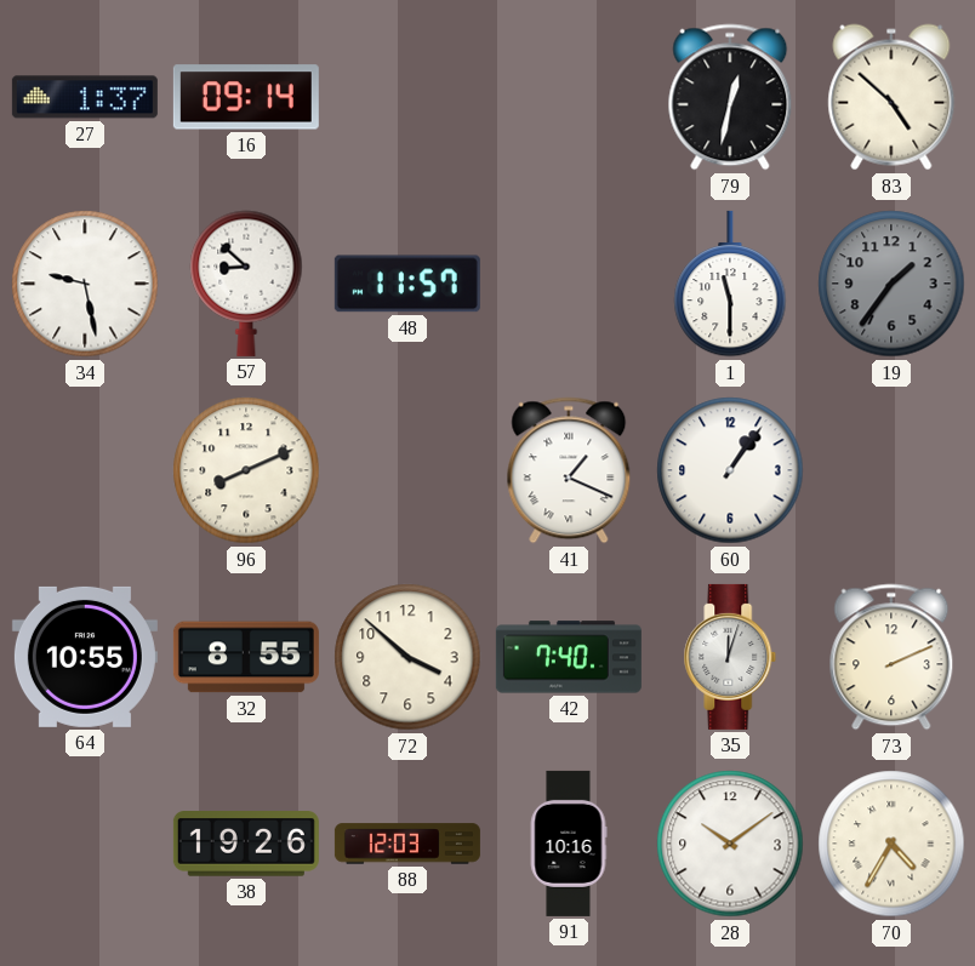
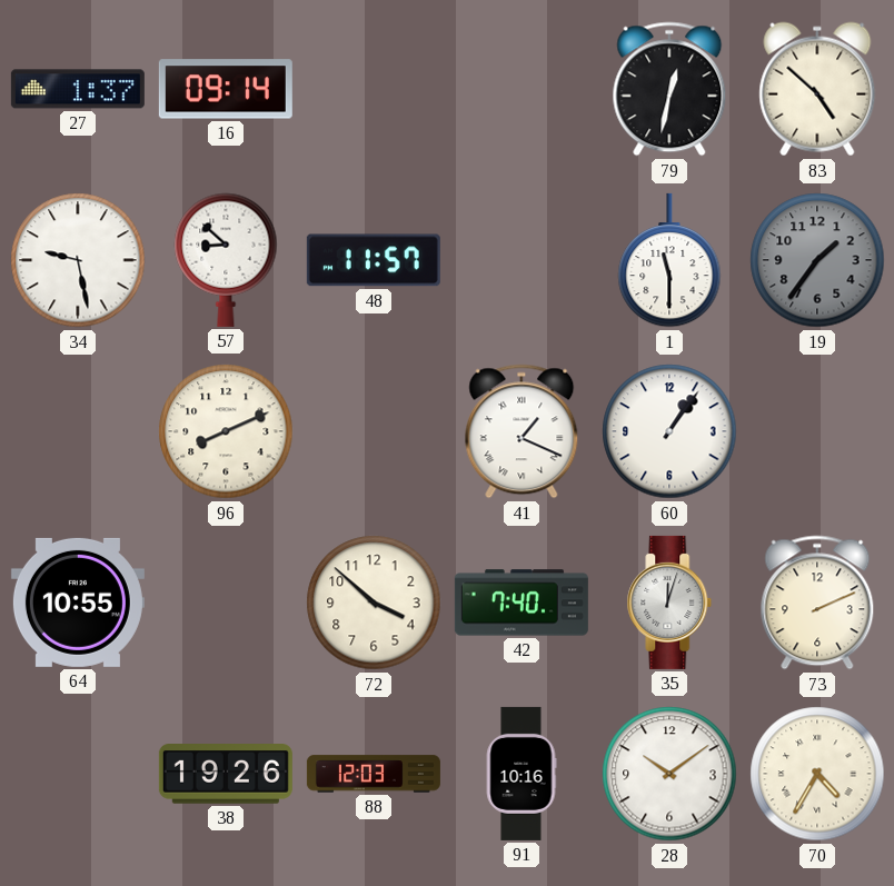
32: 8:55 -> none (246, 657)
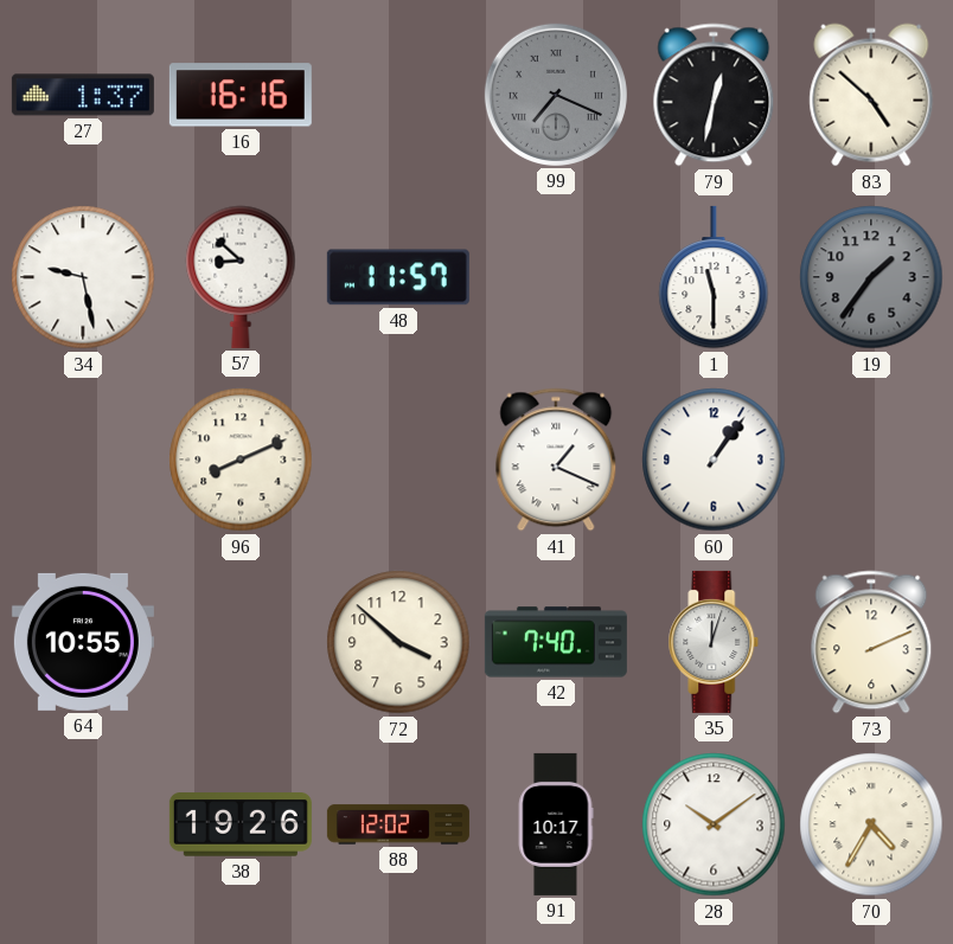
16: 09:14 -> 16:16 (241, 95)
99: none -> 7:19 (556, 95)
88: 12:03 -> 12:02 (398, 824)
91: 10:16 -> 10:17 (556, 824)
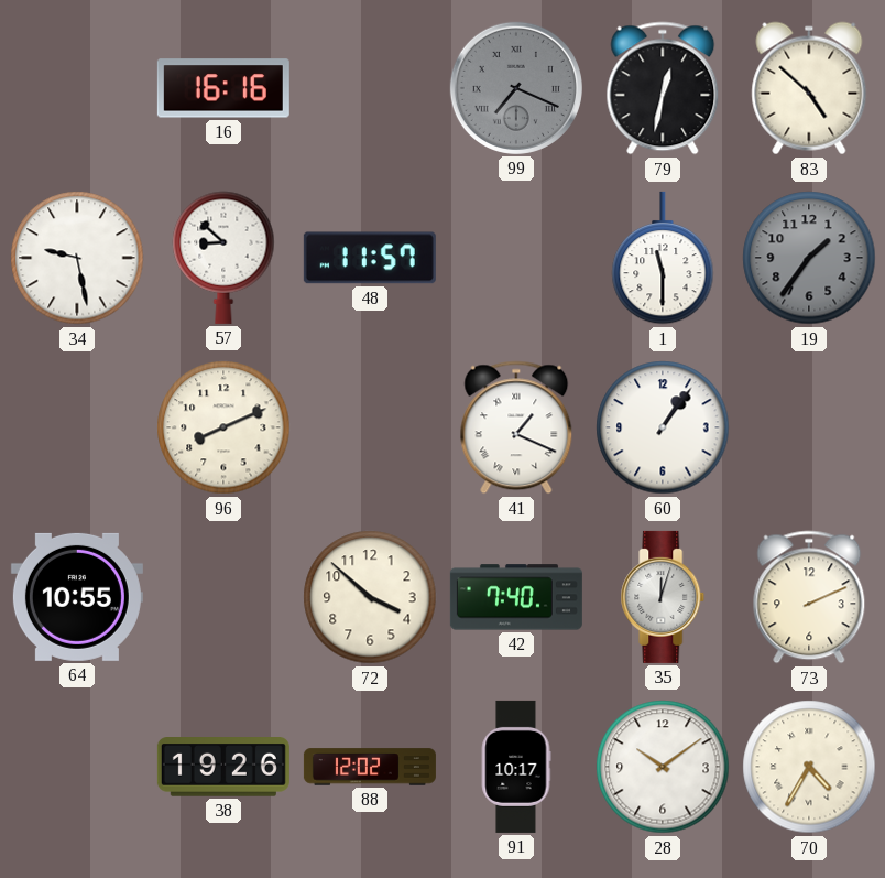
27: 1:37 -> none (83, 95)
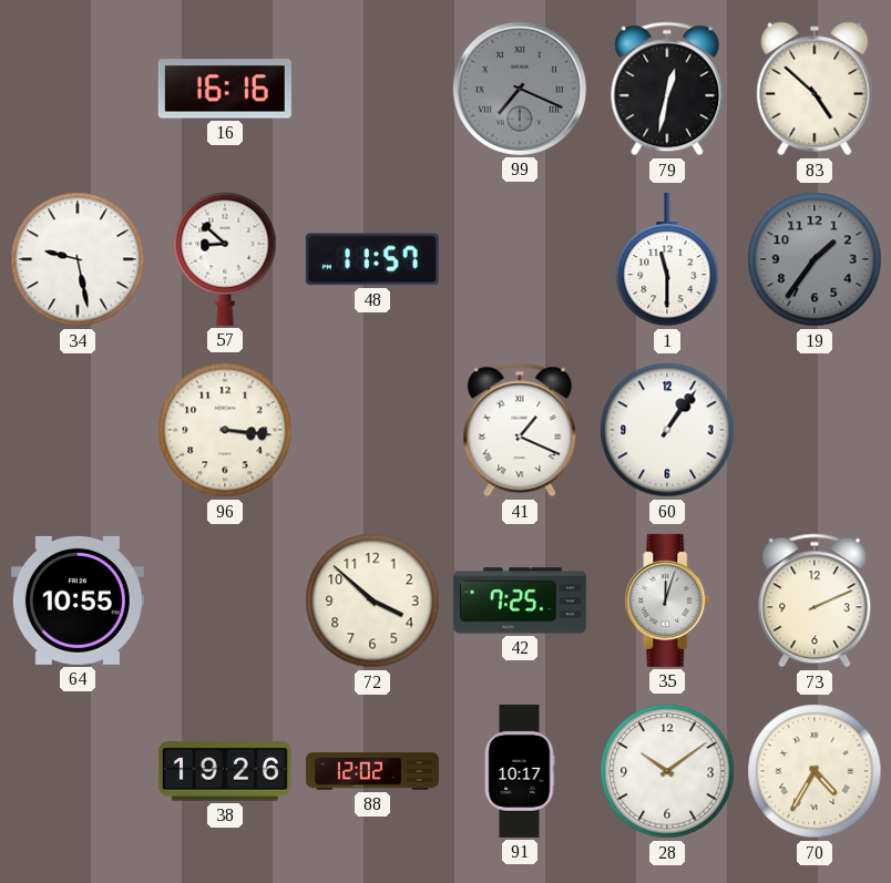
96: 8:11 -> 3:16 (225, 430)
42: 7:40 -> 7:25 (520, 600)
